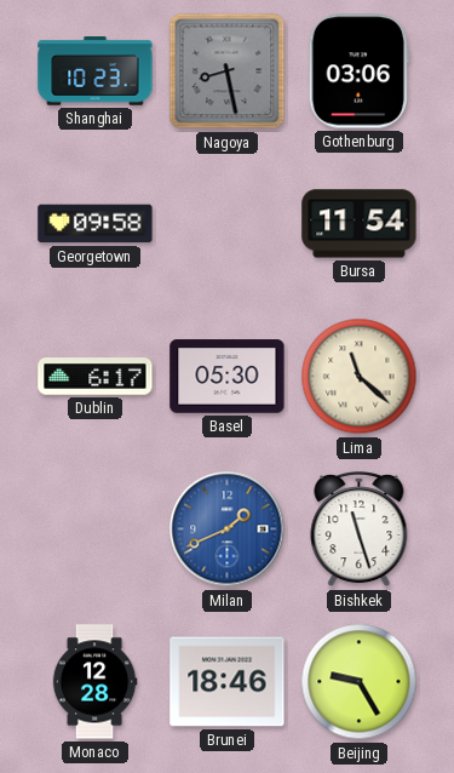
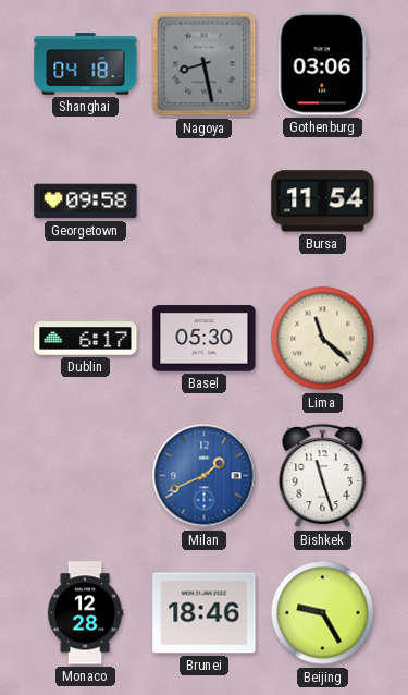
Shanghai: 10:23 -> 04:18 (86, 64)
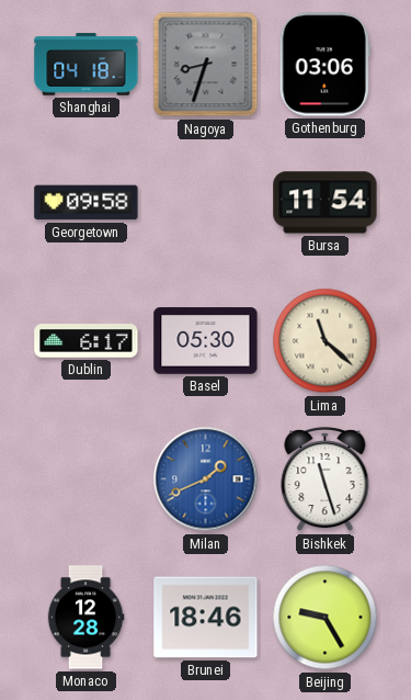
Nagoya: 8:28 -> 8:33 (206, 65)
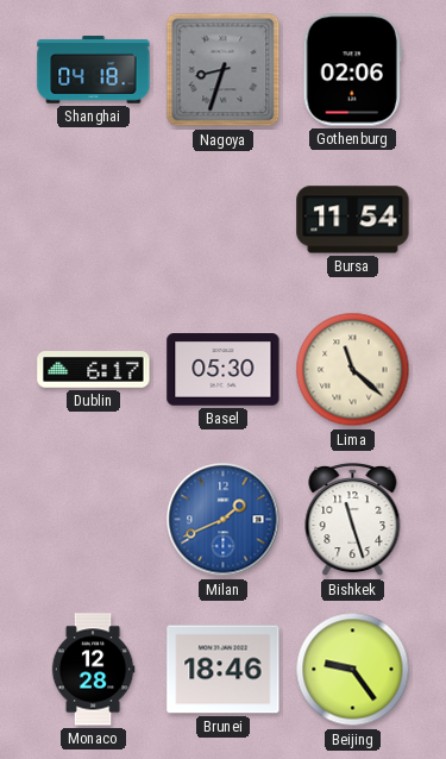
Gothenburg: 03:06 -> 02:06 (352, 70)
Georgetown: 09:58 -> none (87, 203)
Beijing: 9:25 -> 9:24 (353, 670)
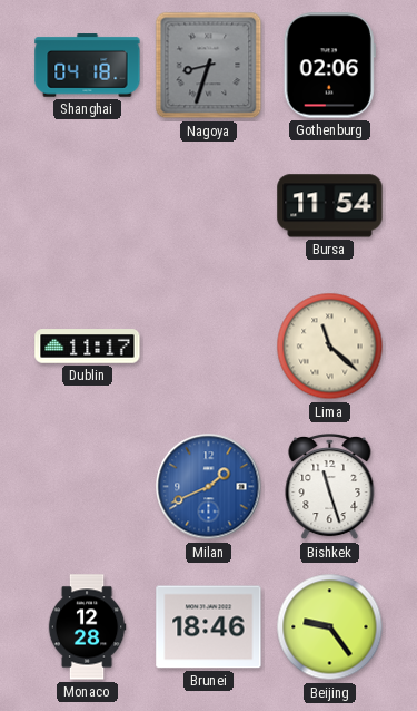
Dublin: 6:17 -> 11:17 (88, 347)
Basel: 05:30 -> none (224, 370)
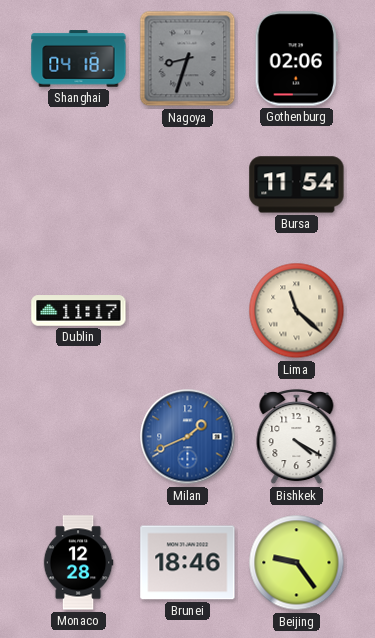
Bishkek: 11:27 -> 4:20 (297, 437)
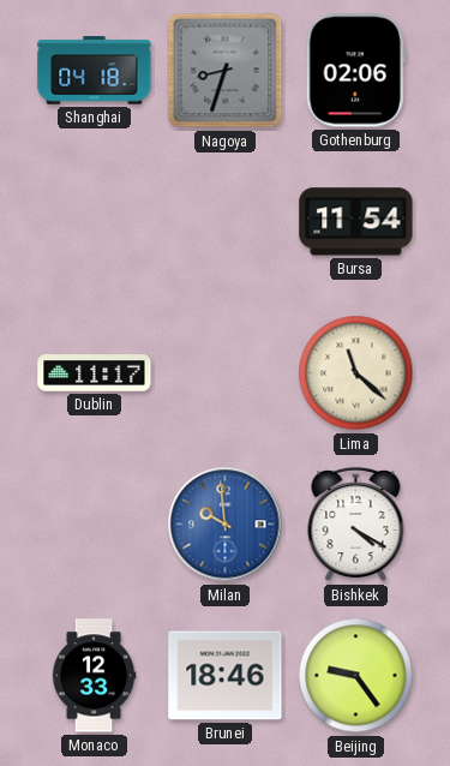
Milan: 1:41 -> 9:59 (226, 525)
Monaco: 12:28 -> 12:33 (94, 676)
